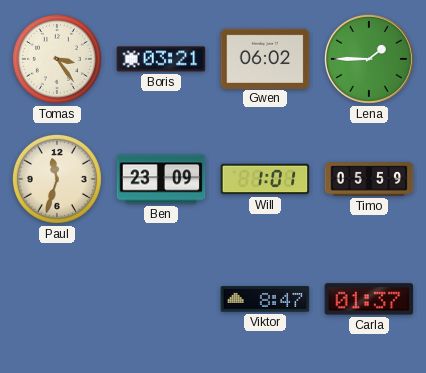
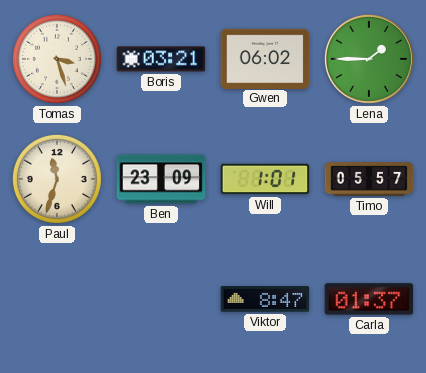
Tomas: 3:24 -> 3:27 (57, 59)
Timo: 05:59 -> 05:57 (369, 179)
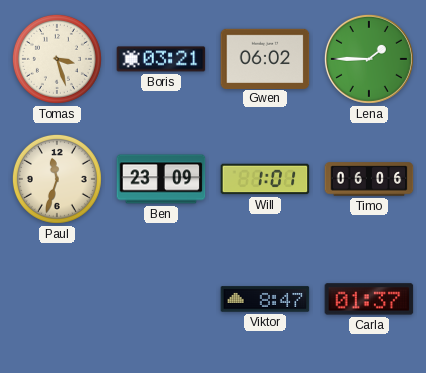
Timo: 05:57 -> 06:06 (369, 179)
